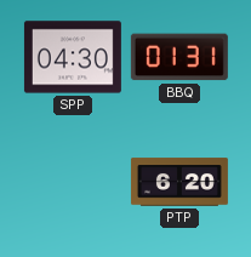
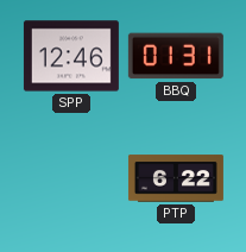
SPP: 04:30 -> 12:46 (71, 56)
PTP: 6:20 -> 6:22 (176, 178)
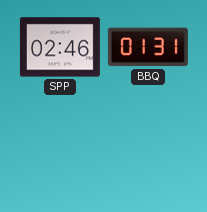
SPP: 12:46 -> 02:46 (60, 47)
PTP: 6:22 -> none (176, 178)
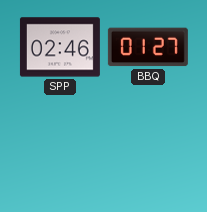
BBQ: 01:31 -> 01:27 (148, 47)
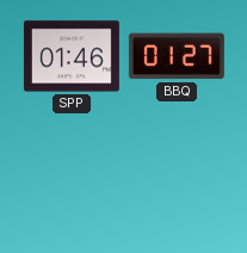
SPP: 02:46 -> 01:46 (72, 56)
